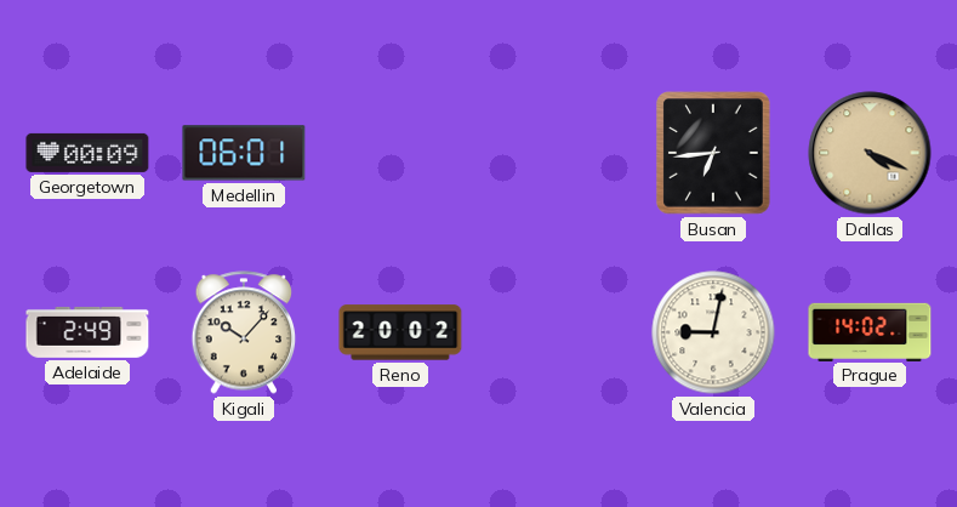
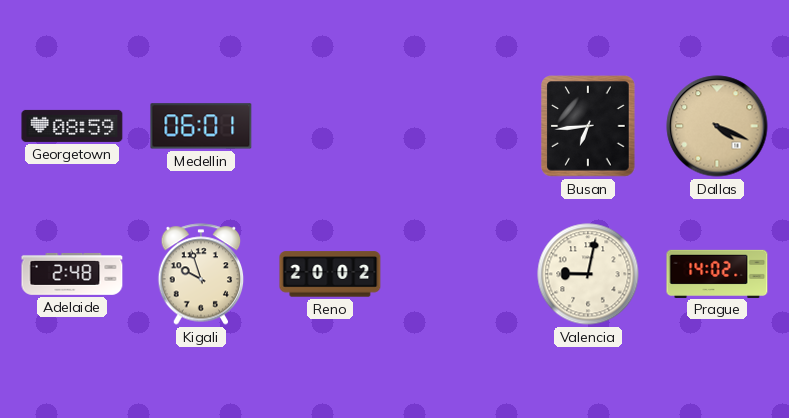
Georgetown: 00:09 -> 08:59 (72, 126)
Adelaide: 2:49 -> 2:48 (72, 274)
Kigali: 10:07 -> 9:57 (201, 274)
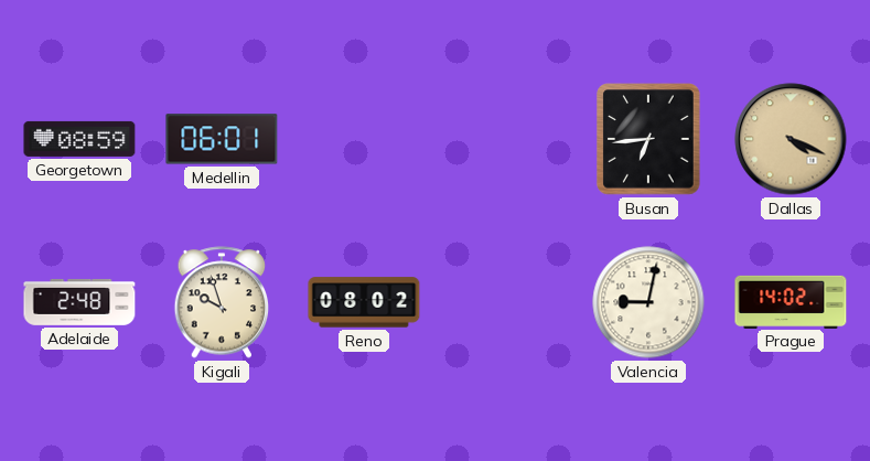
Reno: 20:02 -> 08:02 (364, 302)
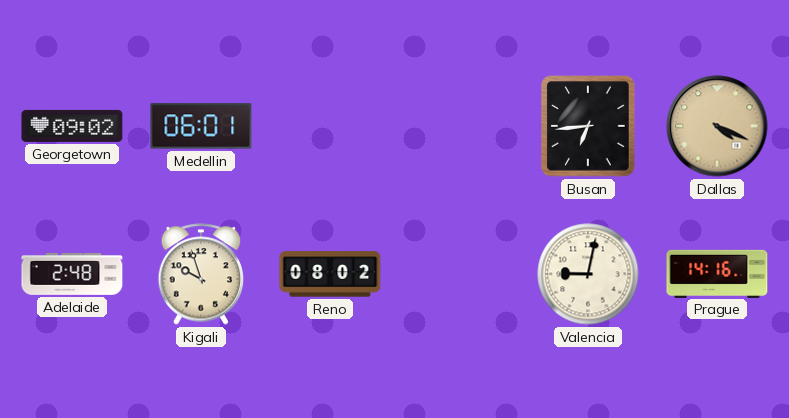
Georgetown: 08:59 -> 09:02 (72, 126)
Prague: 14:02 -> 14:16 (717, 273)
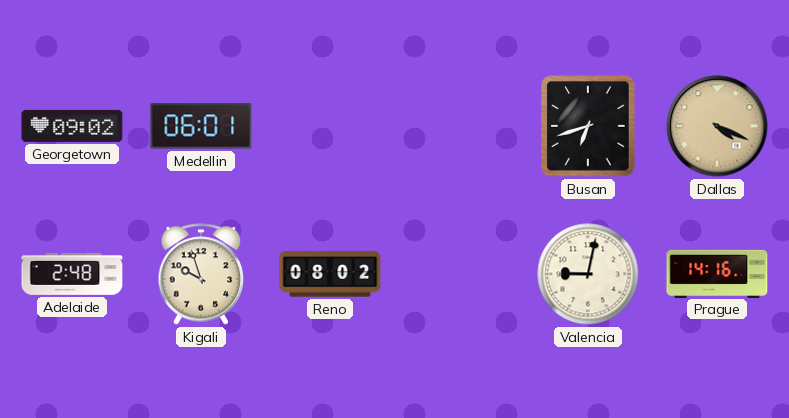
Busan: 6:44 -> 6:42 (588, 126)
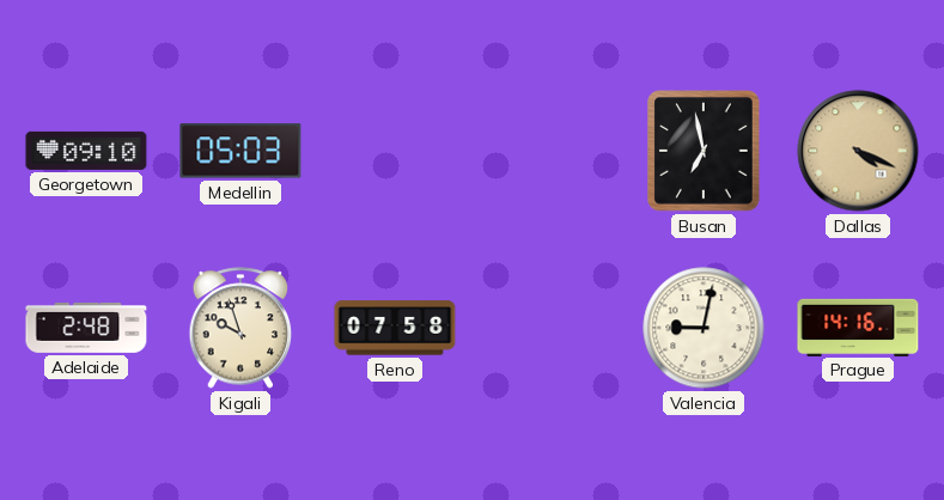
Georgetown: 09:02 -> 09:10 (86, 151)
Medellin: 06:01 -> 05:03 (240, 151)
Busan: 6:42 -> 6:58 (704, 151)
Reno: 08:02 -> 07:58 (395, 328)
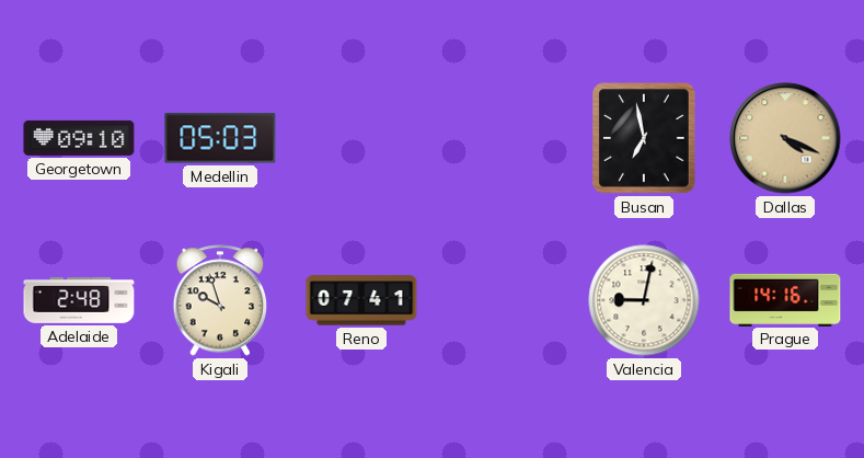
Reno: 07:58 -> 07:41 (361, 300)
